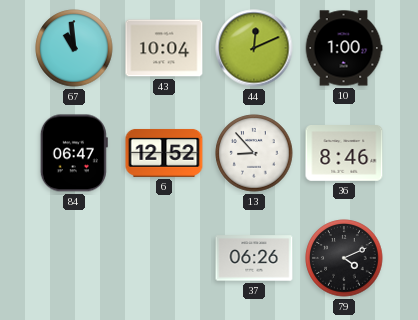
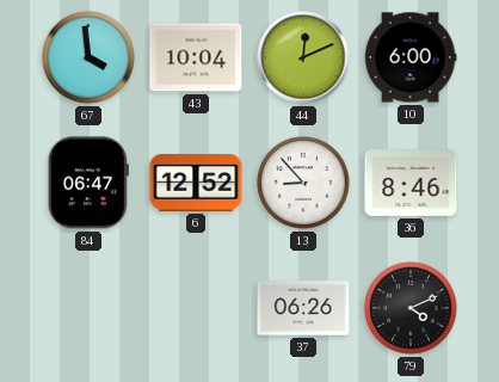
67: 10:59 -> 3:59 (88, 57)
10: 1:00 -> 6:00 (411, 57)
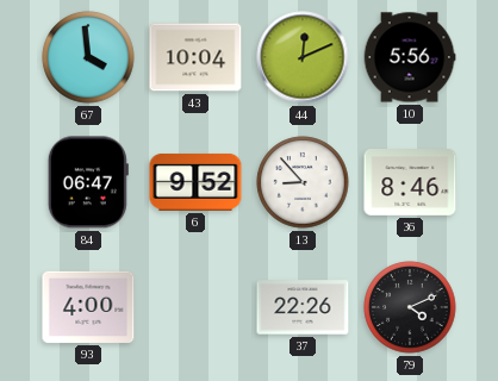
10: 6:00 -> 5:56 (410, 57)
6: 12:52 -> 9:52 (195, 182)
93: none -> 4:00 (88, 307)
37: 06:26 -> 22:26 (303, 307)
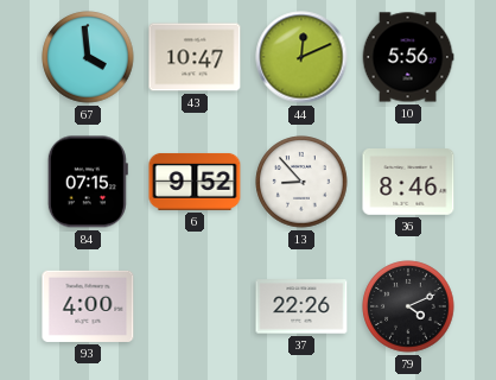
43: 10:04 -> 10:47 (195, 57)
84: 06:47 -> 07:15 (88, 182)
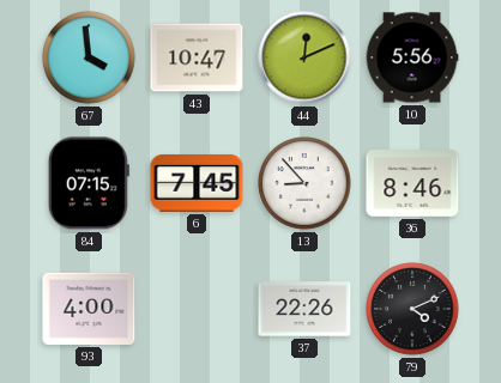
6: 9:52 -> 7:45 (197, 183)
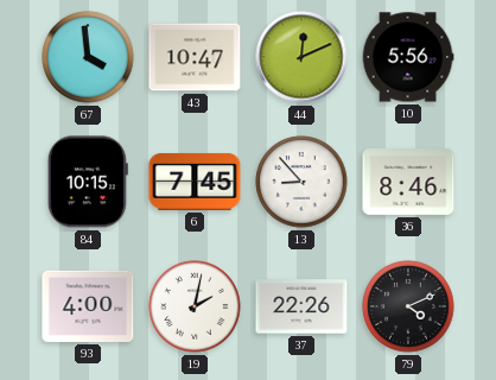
84: 07:15 -> 10:15 (88, 182)
19: none -> 2:02 (195, 306)
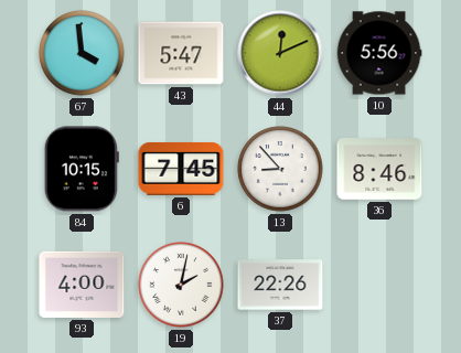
43: 10:47 -> 5:47 (181, 53)
79: 4:11 -> none (408, 306)
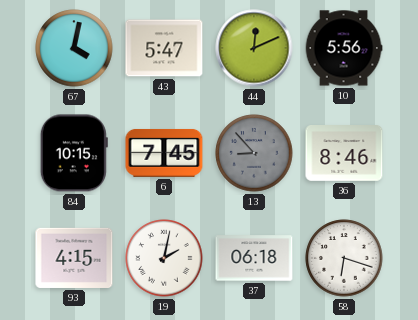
67: 3:59 -> 4:02 (74, 48)
13 dial: white -> grey (254, 153)
93: 4:00 -> 4:15 (74, 258)
37: 22:26 -> 06:18 (254, 258)
58: none -> 6:18 (344, 258)
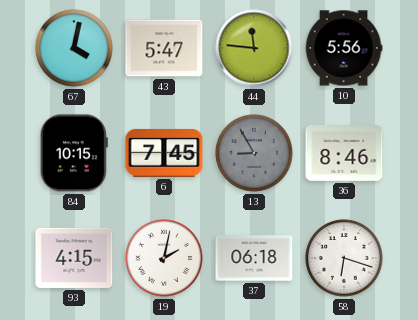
44: 12:11 -> 11:46 (254, 48)
13: 8:53 -> 8:55 (254, 153)
